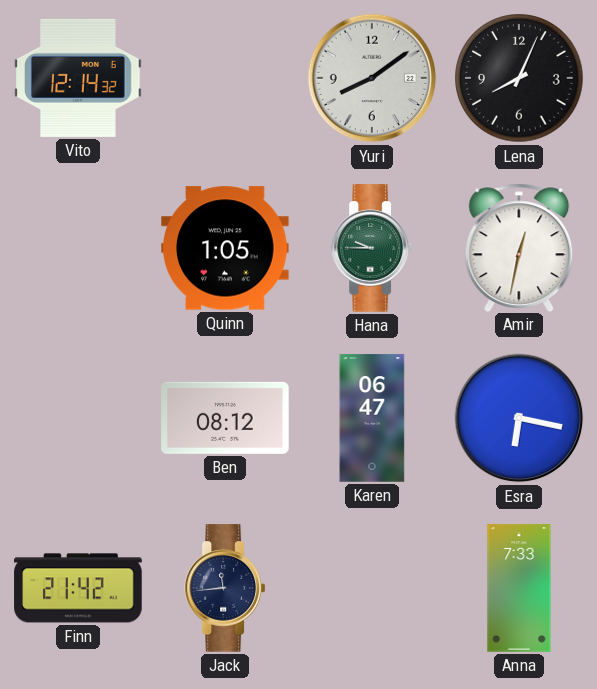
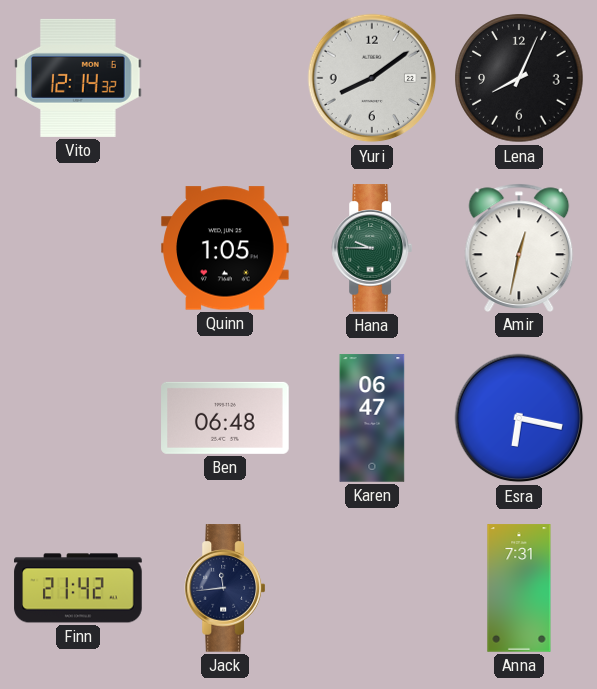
Ben: 08:12 -> 06:48 (225, 418)
Anna: 7:33 -> 7:31 (519, 588)
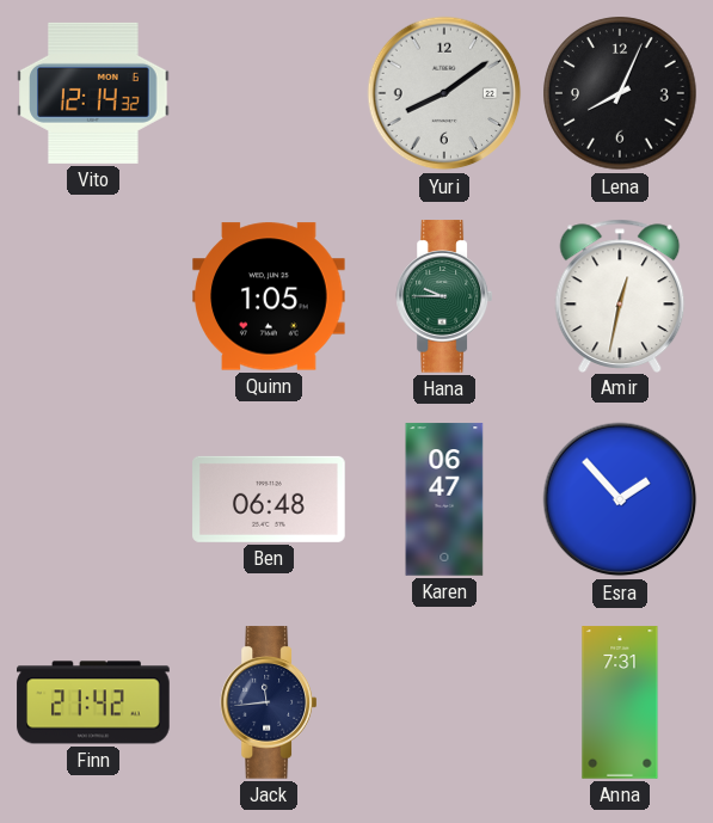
Esra: 6:17 -> 1:53 (620, 499)
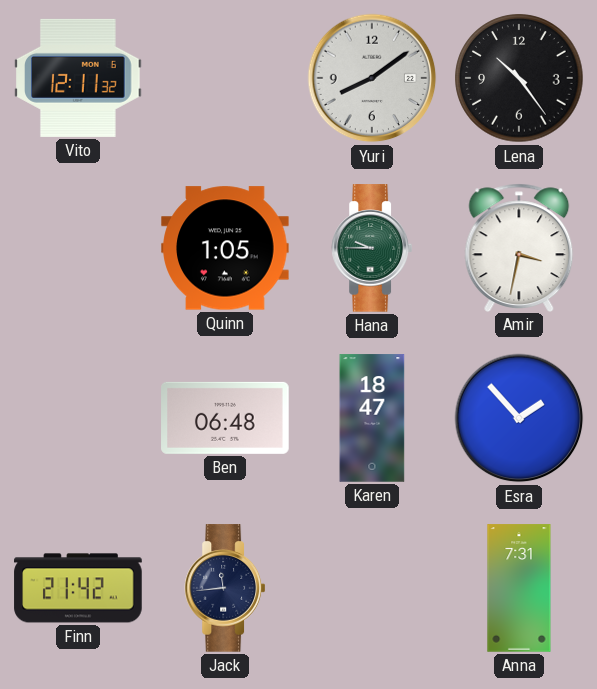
Vito: 12:14 -> 12:11 (78, 78)
Lena: 8:04 -> 10:24 (519, 78)
Amir: 12:32 -> 3:32 (519, 247)
Karen: 06:47 -> 18:47 (372, 418)
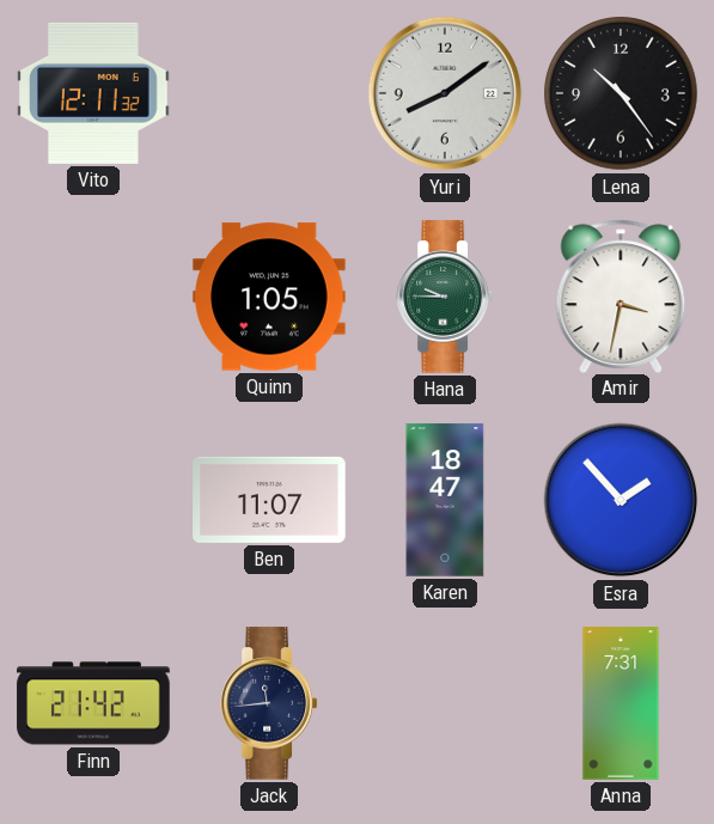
Ben: 06:48 -> 11:07 (269, 500)
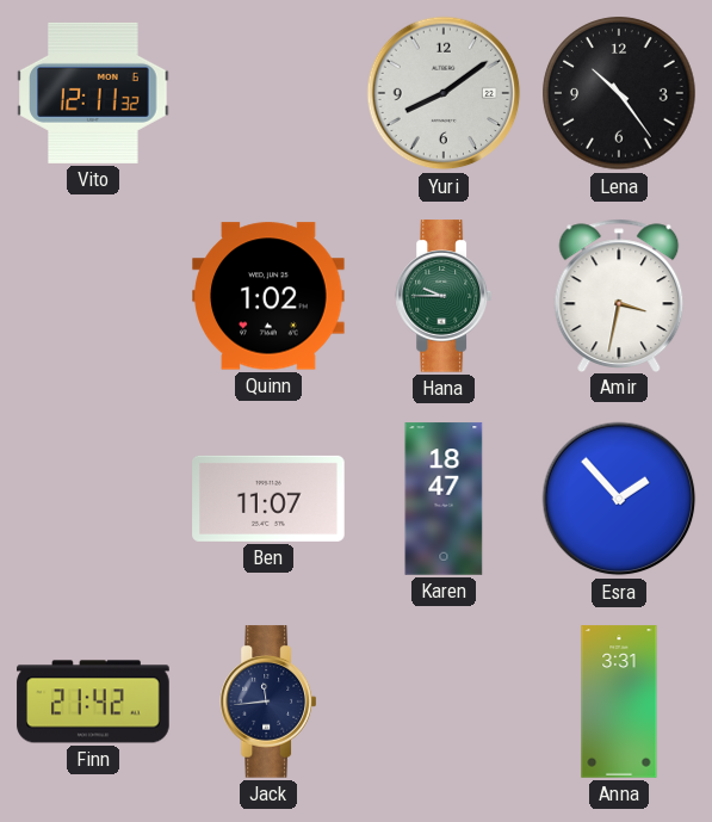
Quinn: 1:05 -> 1:02 (268, 296)
Anna: 7:31 -> 3:31 (619, 702)
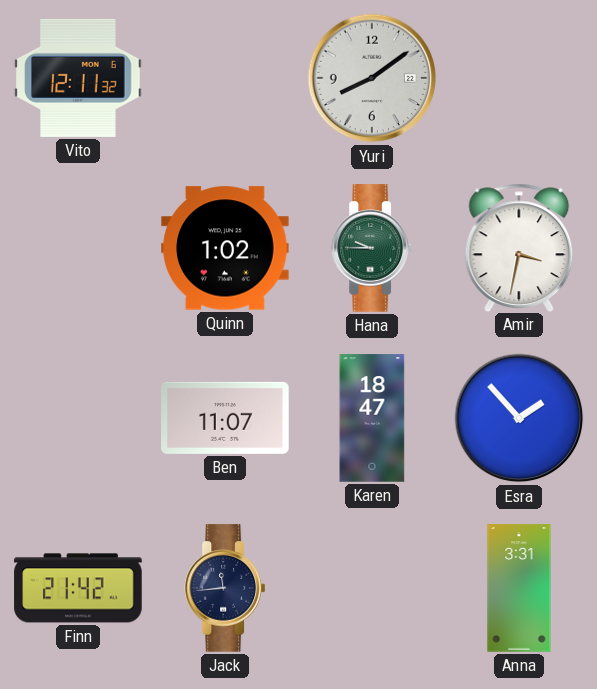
Lena: 10:24 -> none (619, 93)
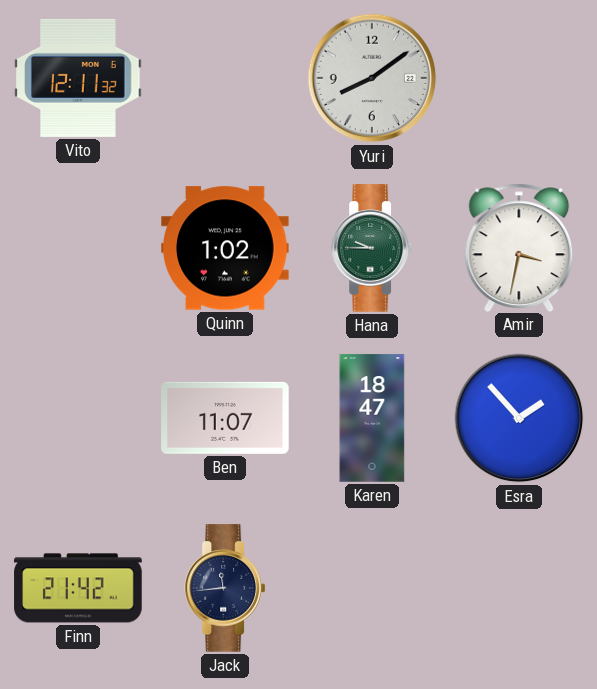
Anna: 3:31 -> none (519, 588)
